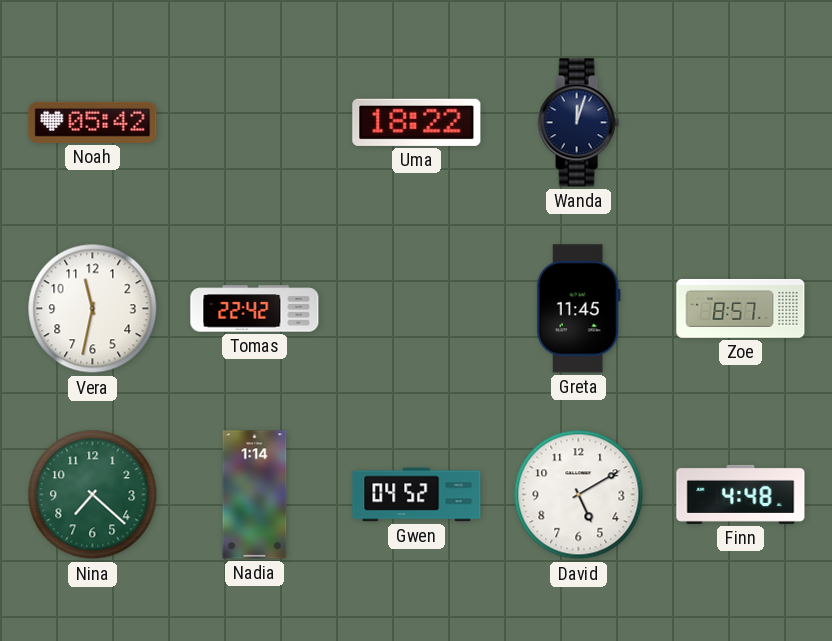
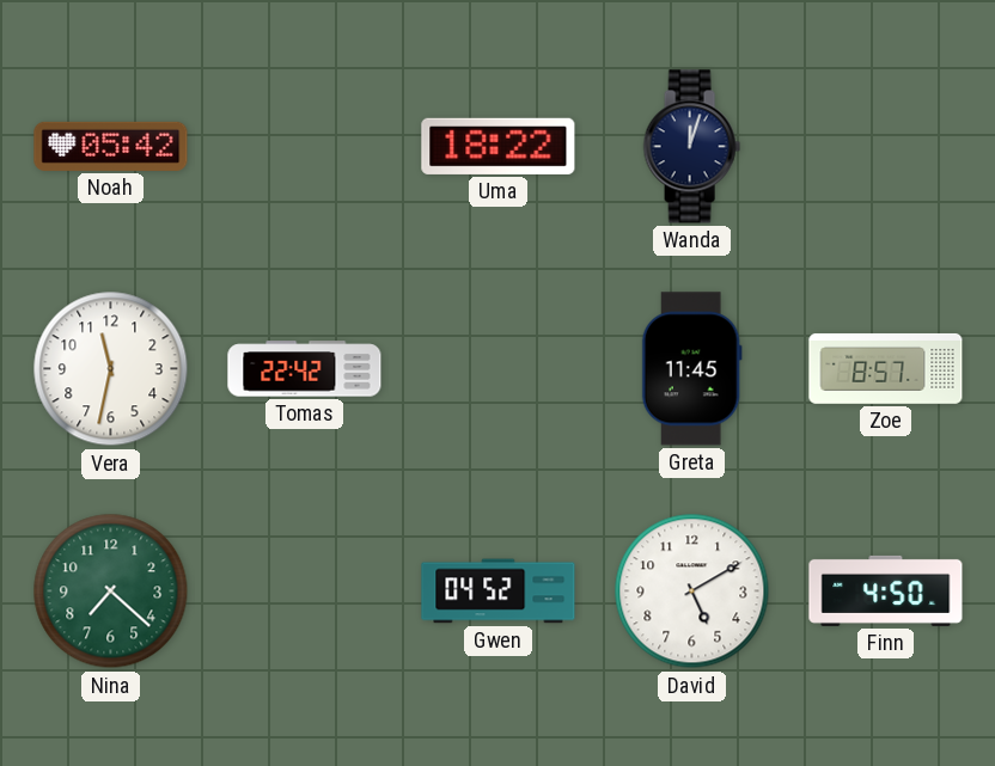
Nadia: 1:14 -> none (255, 495)
Finn: 4:48 -> 4:50 (886, 590)
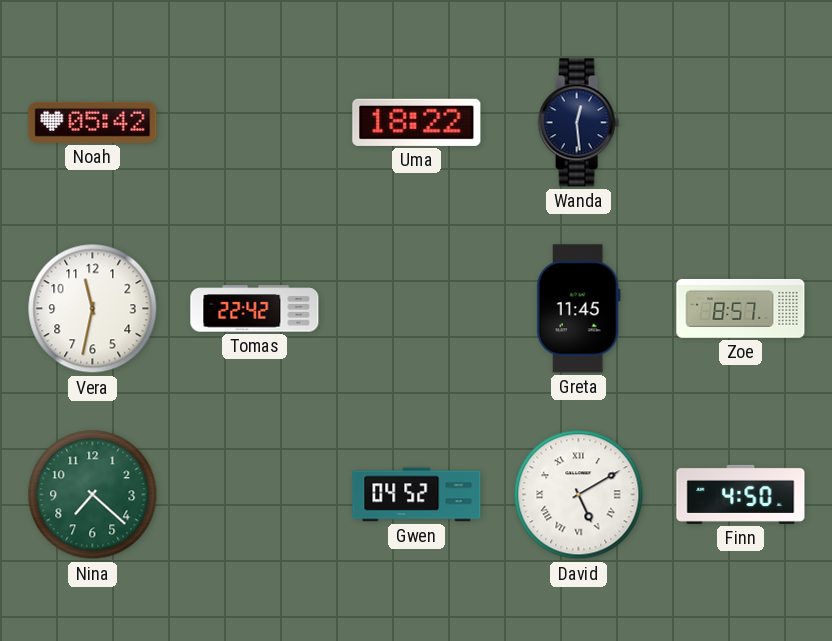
Wanda: 12:03 -> 12:29 (578, 123)
David numerals: Arabic -> Roman (579, 495)
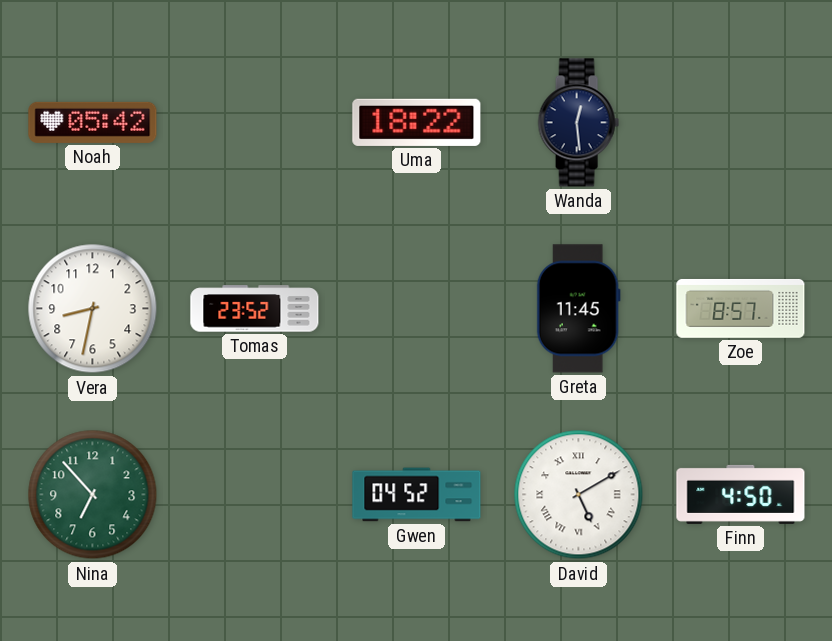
Vera: 11:32 -> 8:32 (93, 309)
Tomas: 22:42 -> 23:52 (255, 309)
Nina: 7:22 -> 6:53 (93, 495)
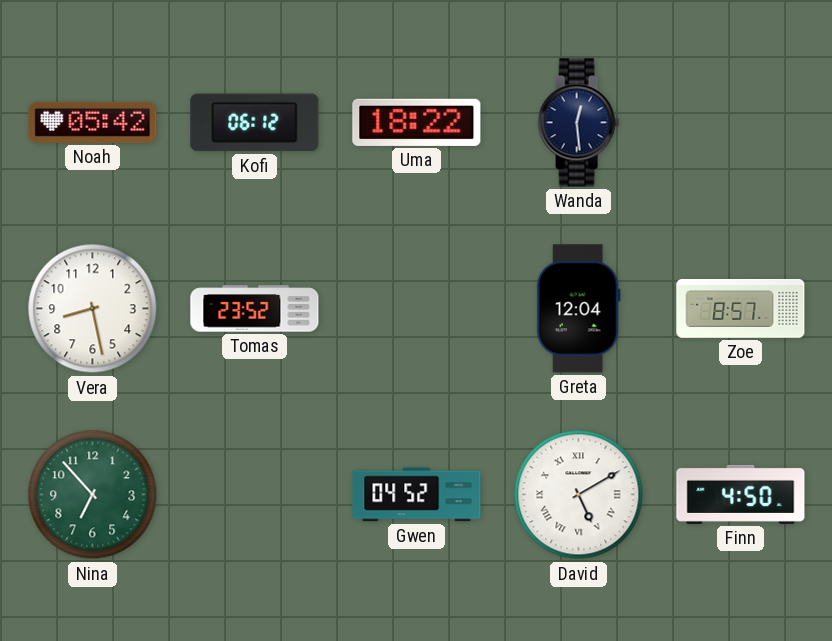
Kofi: none -> 06:12 (255, 123)
Vera: 8:32 -> 8:28 (93, 309)
Greta: 11:45 -> 12:04 (578, 309)
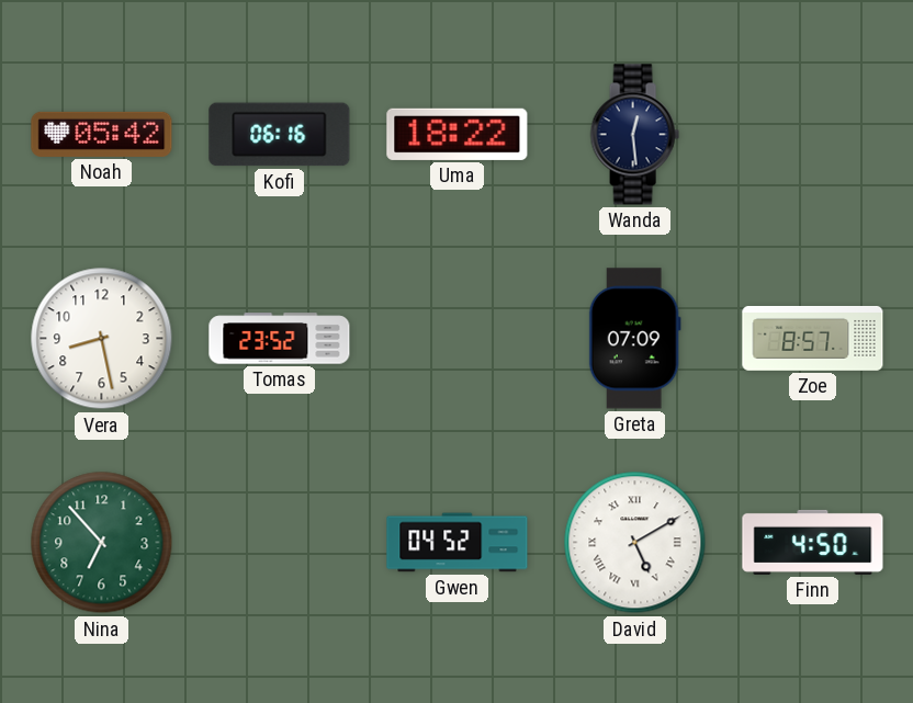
Kofi: 06:12 -> 06:16 (280, 135)
Greta: 12:04 -> 07:09 (634, 339)
